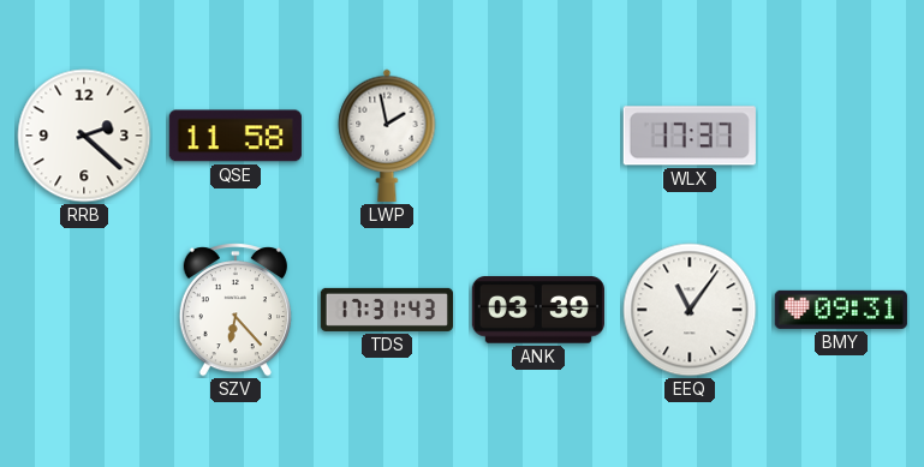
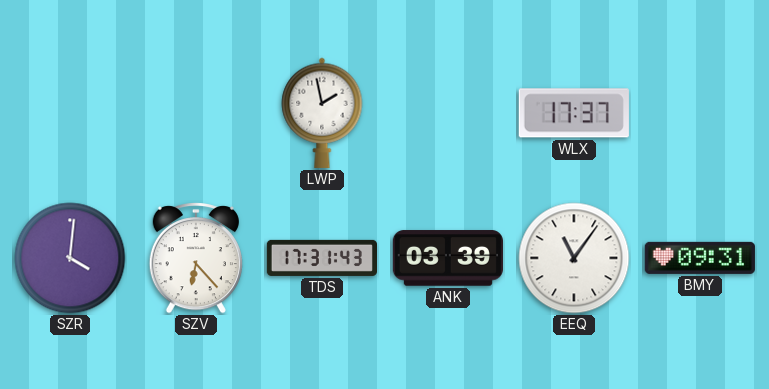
RRB: 2:22 -> none (84, 136)
QSE: 11:58 -> none (236, 136)
SZR: none -> 4:01 (70, 258)
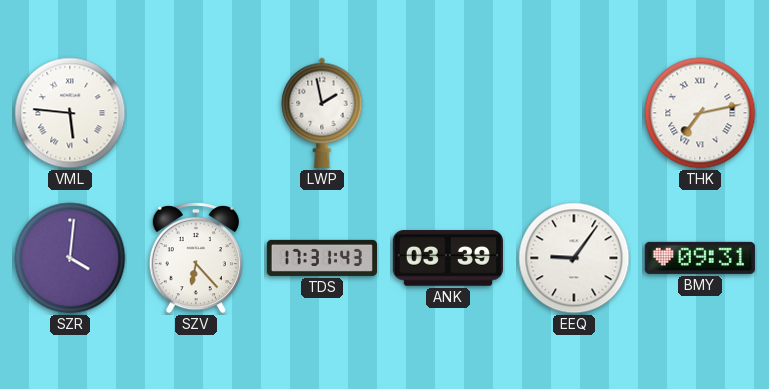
VML: none -> 5:46 (70, 113)
WLX: 17:37 -> none (574, 113)
THK: none -> 7:13 (700, 113)
EEQ: 11:06 -> 9:06 (574, 258)
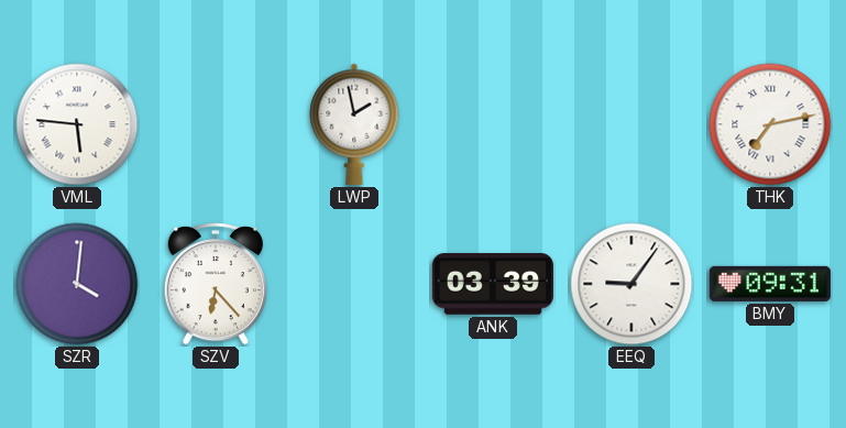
TDS: 17:31 -> none (321, 258)
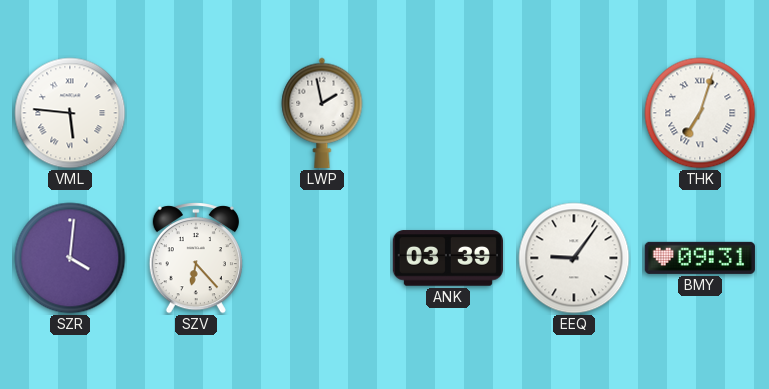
THK: 7:13 -> 7:03 (700, 113)
